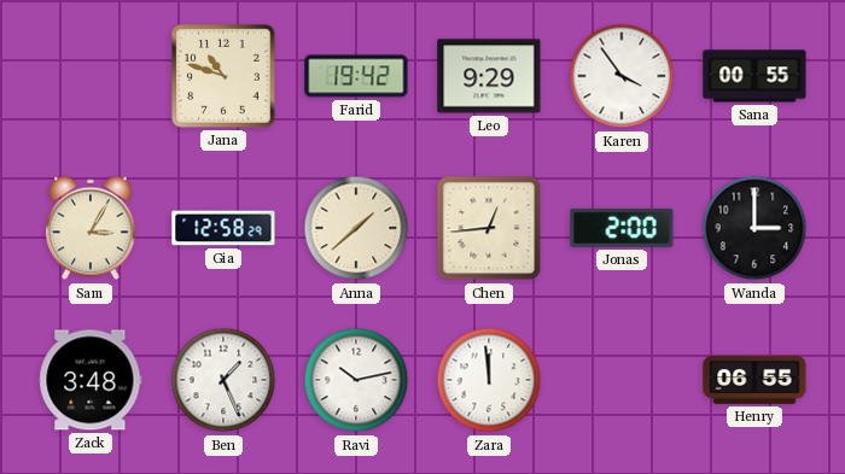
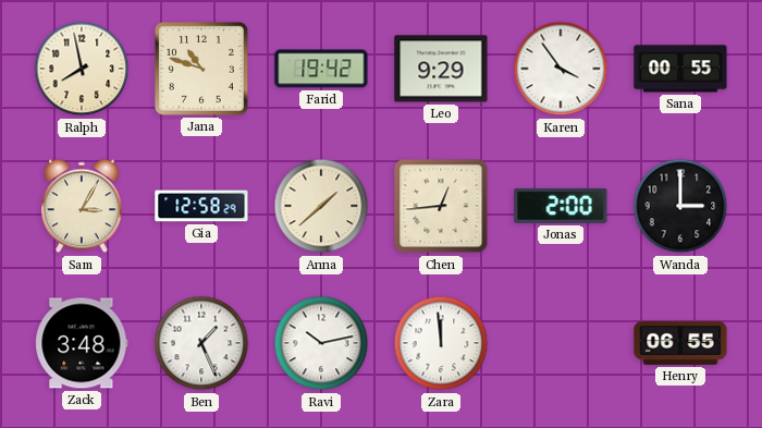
Ralph: none -> 7:58 (82, 69)
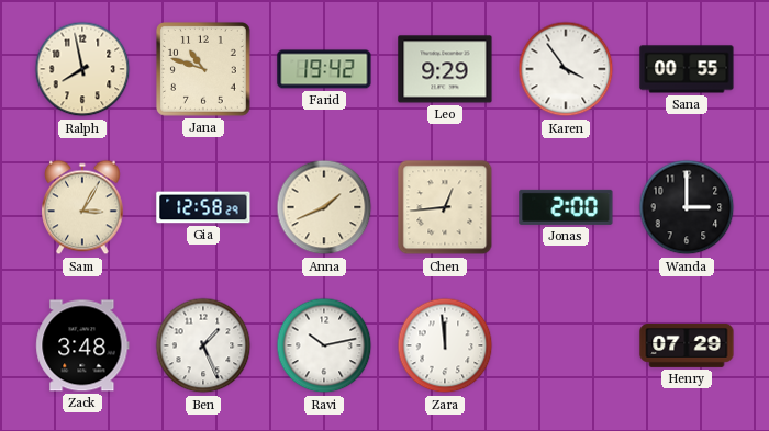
Anna: 1:38 -> 1:41 (324, 207)
Henry: 06:55 -> 07:29 (687, 345)
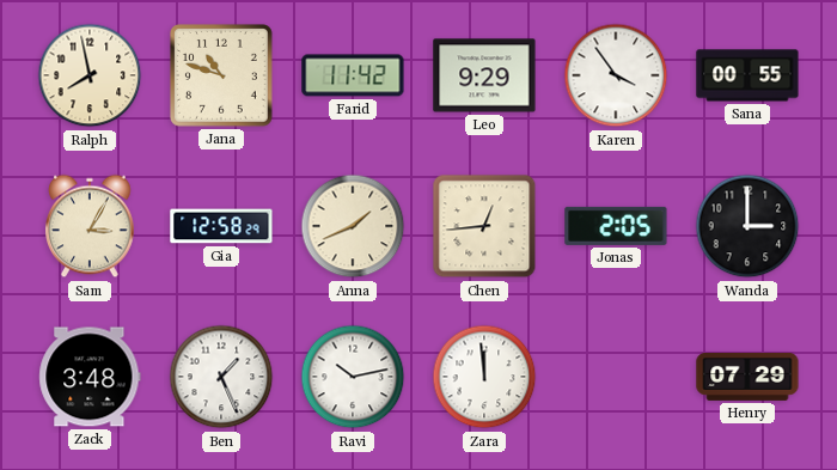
Farid: 19:42 -> 11:42 (353, 75)
Jonas: 2:00 -> 2:05 (616, 226)
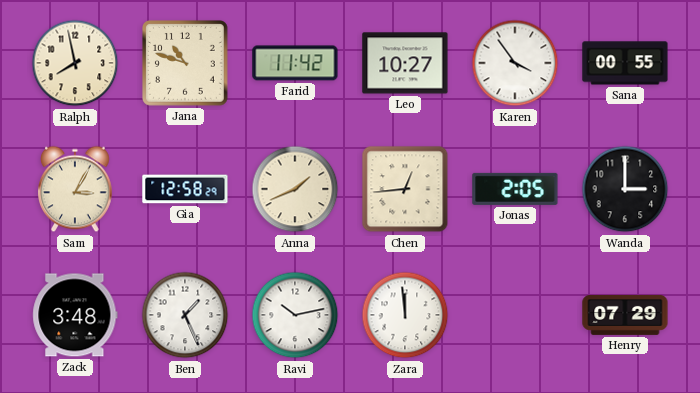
Leo: 9:29 -> 10:27 (405, 63)
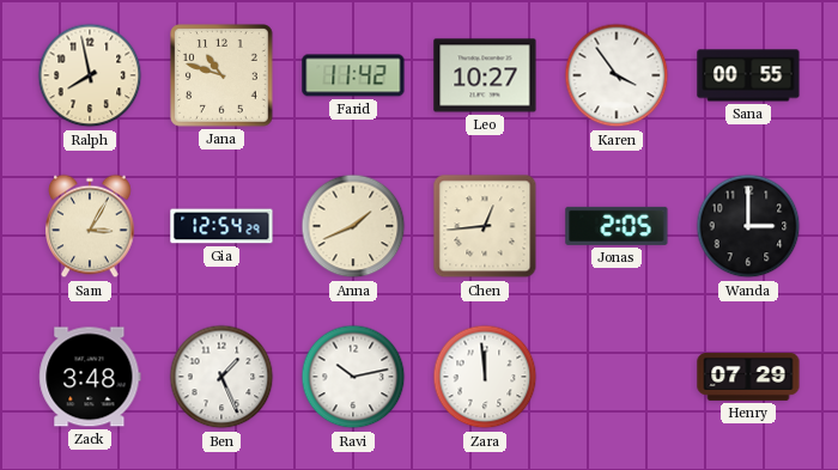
Gia: 12:58 -> 12:54 (221, 226)
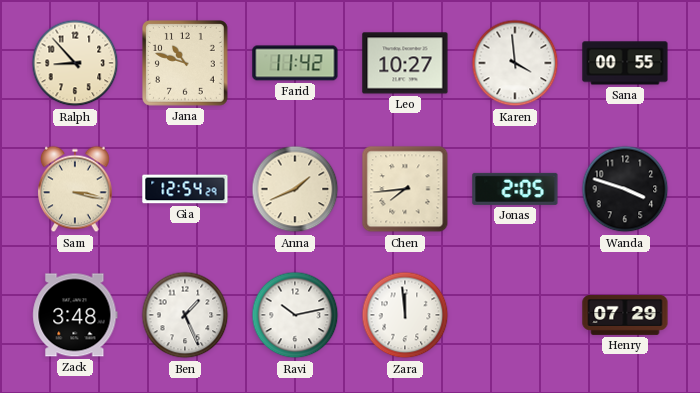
Ralph: 7:58 -> 8:53 (75, 63)
Karen: 3:54 -> 3:59 (515, 63)
Sam: 3:05 -> 3:17 (76, 189)
Chen: 12:44 -> 7:44 (405, 189)
Wanda: 3:00 -> 3:48 (625, 189)
